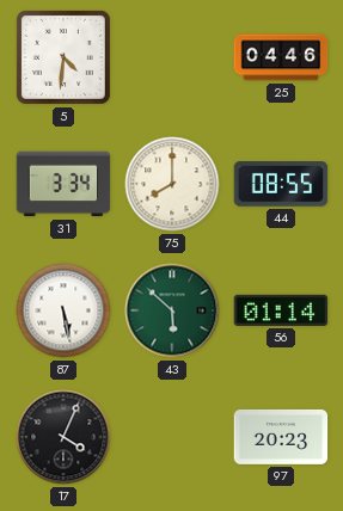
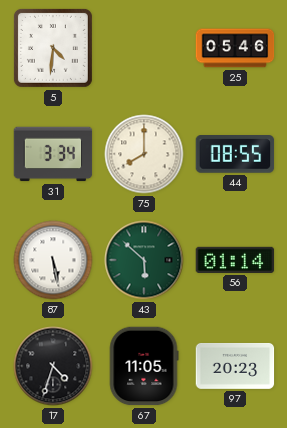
25: 04:46 -> 05:46 (235, 48)
17: 4:04 -> 4:33 (53, 366)
67: none -> 11:05 (144, 366)
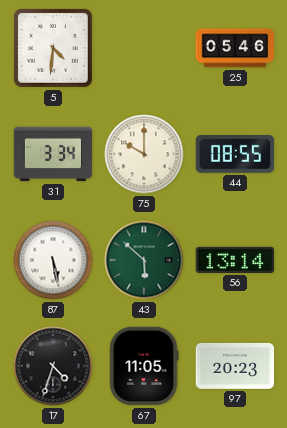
75: 8:00 -> 10:00 (144, 154)
56: 01:14 -> 13:14 (235, 260)
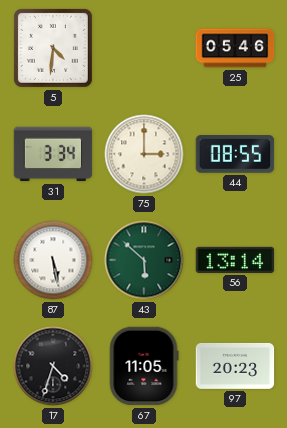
75: 10:00 -> 3:00 (144, 154)
